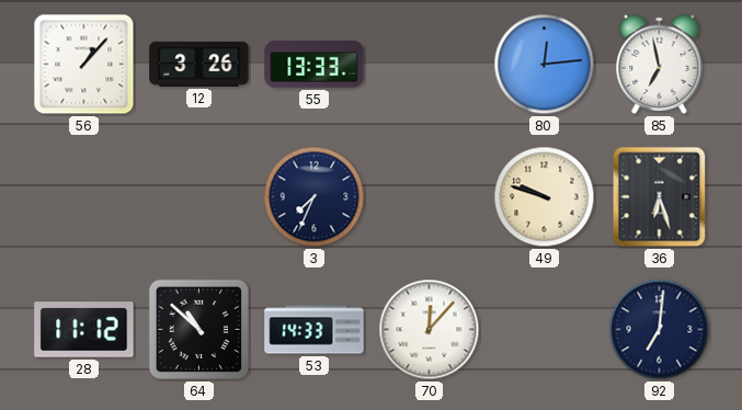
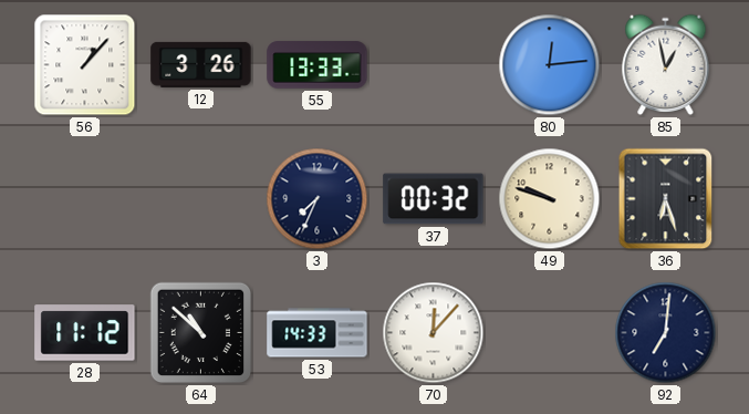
85: 6:58 -> 12:58 (666, 64)
37: none -> 00:32 (434, 199)
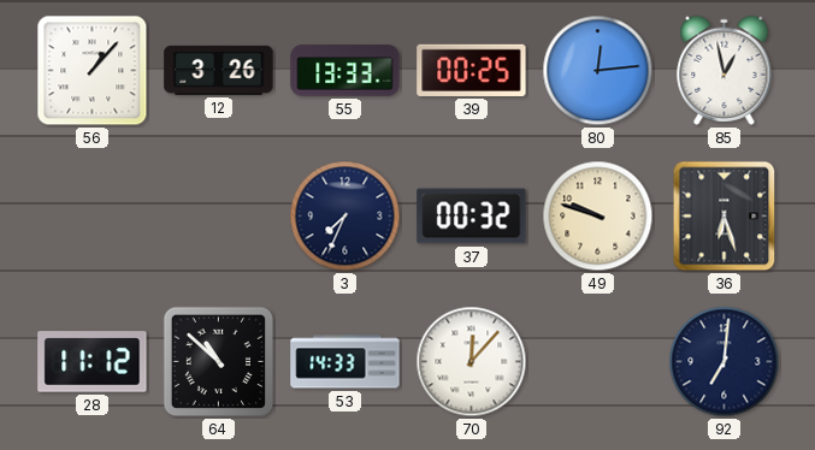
39: none -> 00:25 (472, 70)
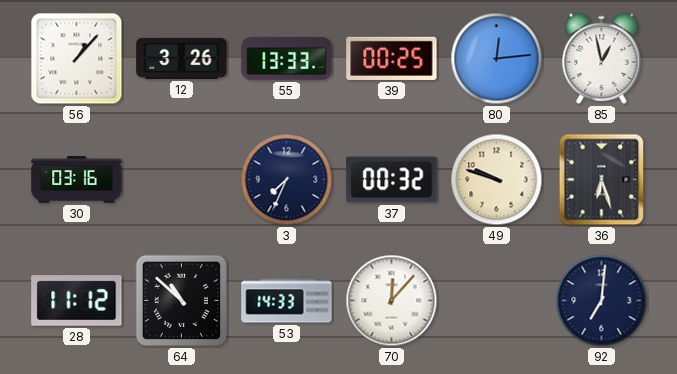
30: none -> 03:16 (77, 180)
